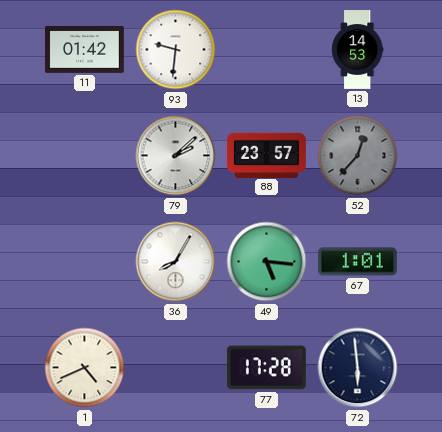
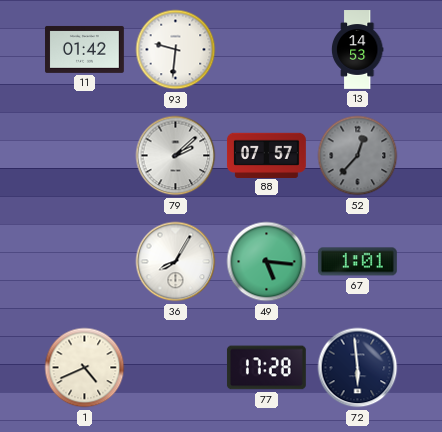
88: 23:57 -> 07:57 (267, 155)
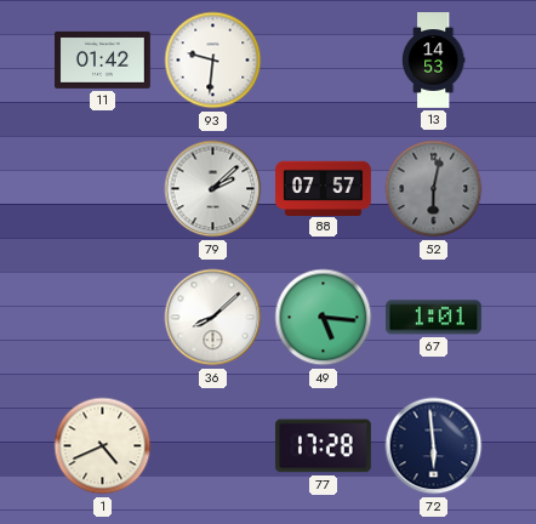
52: 12:37 -> 6:02 (434, 189)
36: 8:05 -> 8:08 (213, 318)
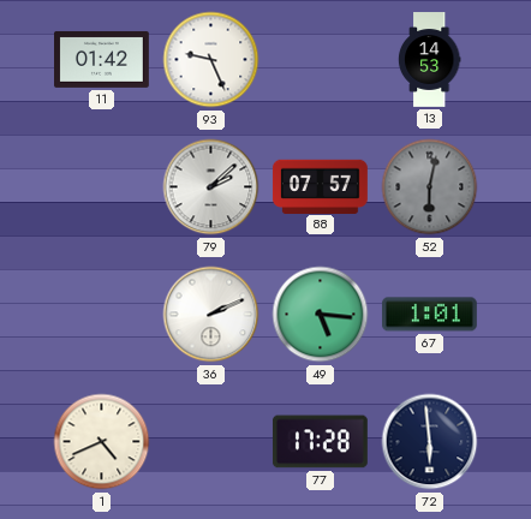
93: 9:31 -> 9:26 (211, 60)
36: 8:08 -> 2:11 (211, 315)
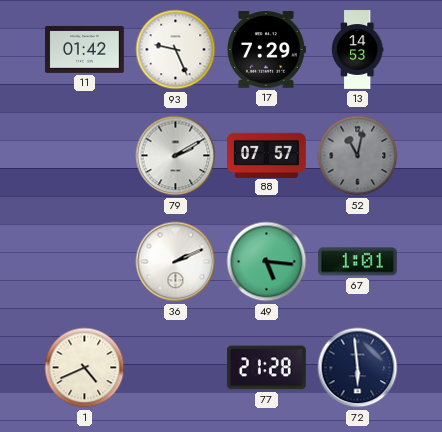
17: none -> 7:29 (266, 50)
79: 2:08 -> 2:10 (176, 156)
52: 6:02 -> 11:02 (358, 156)
77: 17:28 -> 21:28 (266, 368)
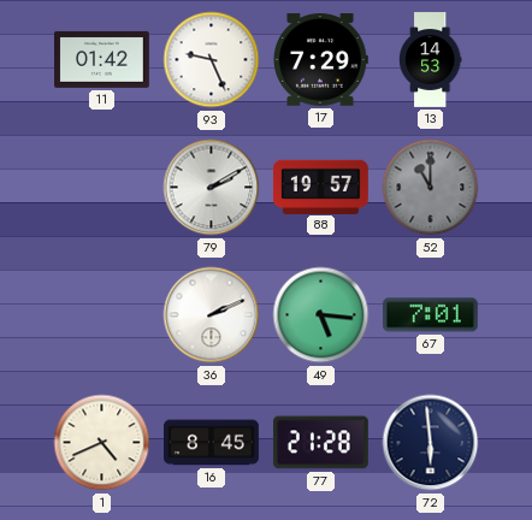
88: 07:57 -> 19:57 (321, 187)
52: 11:02 -> 11:00 (431, 188)
67: 1:01 -> 7:01 (430, 315)
16: none -> 8:45 (212, 443)
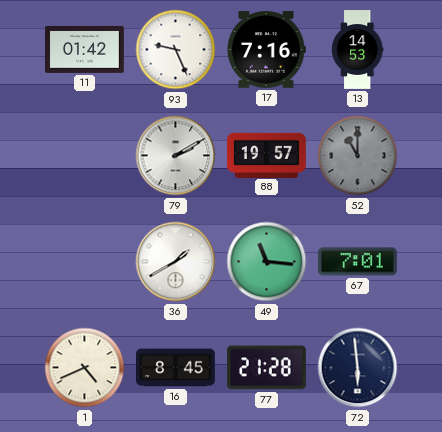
17: 7:29 -> 7:16 (266, 50)
36: 2:11 -> 1:40 (176, 262)
49: 5:16 -> 11:16 (267, 262)
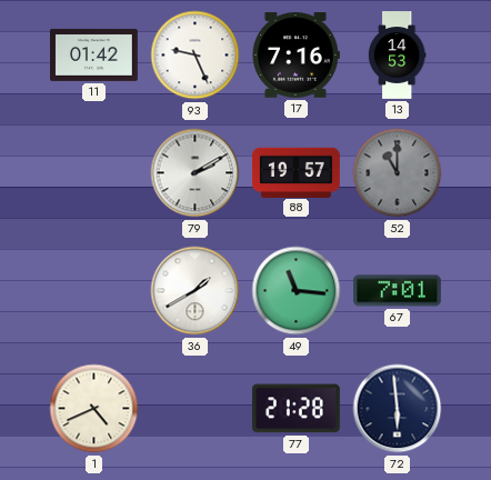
16: 8:45 -> none (176, 368)
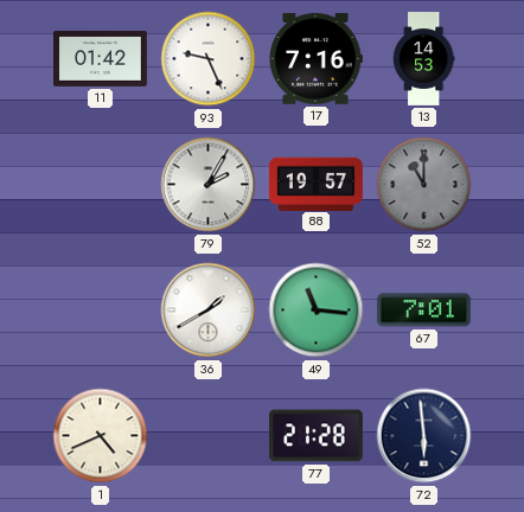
79: 2:10 -> 2:05 (209, 185)
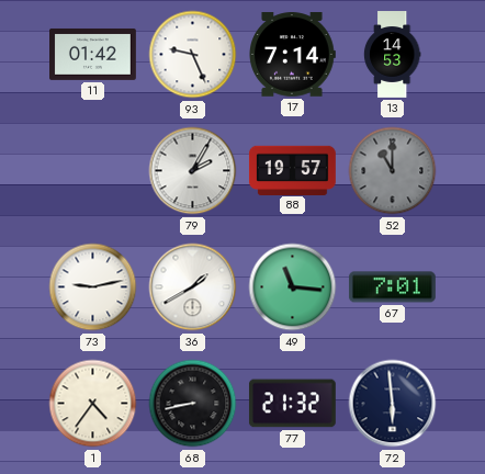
17: 7:16 -> 7:14 (292, 55)
73: none -> 9:13 (93, 287)
1: 4:41 -> 4:36 (93, 404)
68: none -> 8:43 (193, 404)
77: 21:28 -> 21:32 (292, 404)
